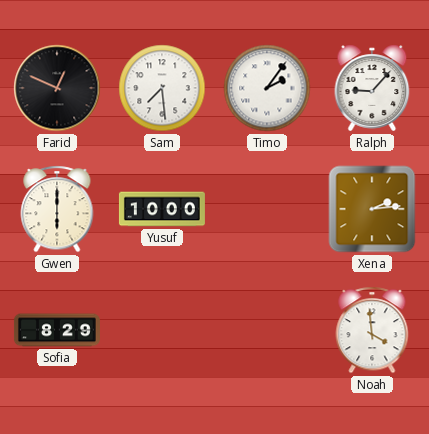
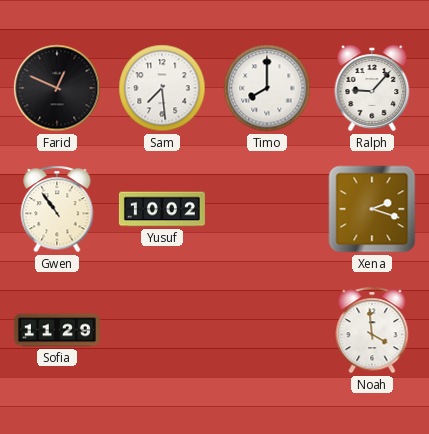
Timo: 2:06 -> 8:00 (267, 88)
Gwen: 6:00 -> 10:54 (57, 209)
Yusuf: 10:00 -> 10:02 (162, 209)
Xena: 2:14 -> 2:18 (372, 209)
Sofia: 8:29 -> 11:29 (57, 330)
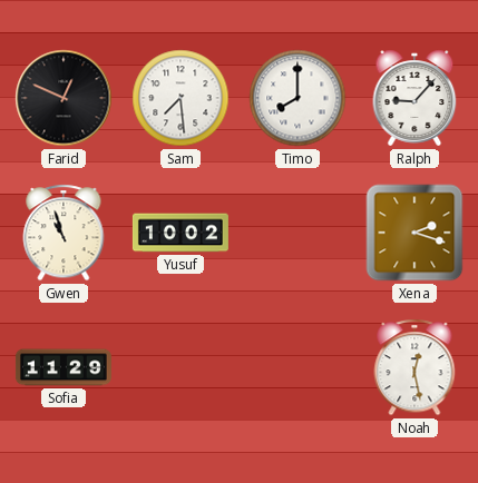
Gwen: 10:54 -> 10:57 (64, 233)
Noah: 3:59 -> 12:28 (414, 367)
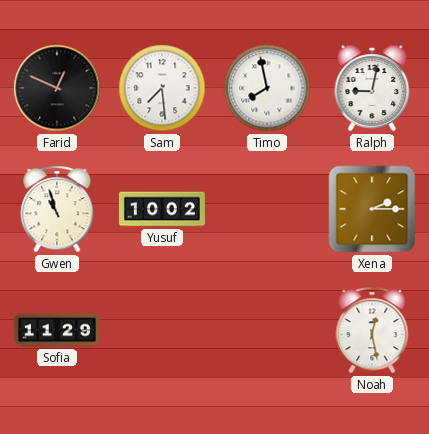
Timo: 8:00 -> 7:58 (267, 88)
Ralph: 9:07 -> 9:02 (372, 88)
Xena: 2:18 -> 2:15 (372, 209)
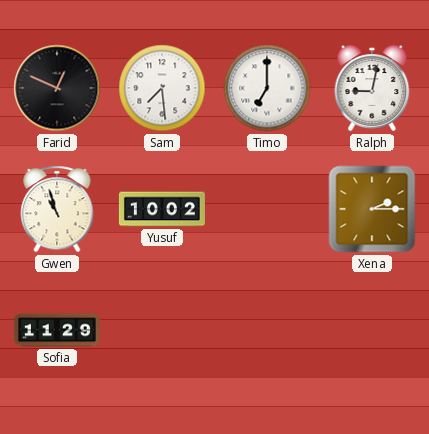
Timo: 7:58 -> 7:00 (267, 88)
Noah: 12:28 -> none (372, 330)
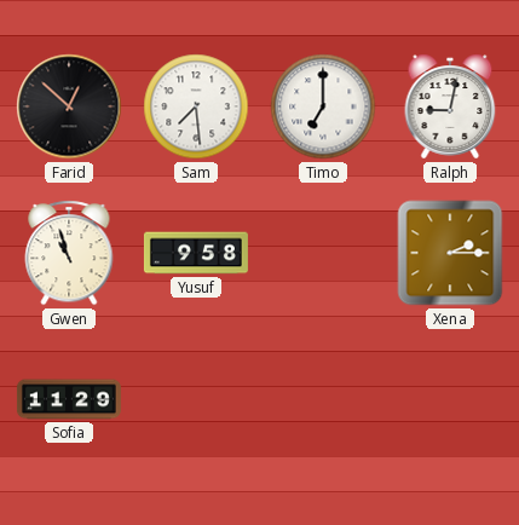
Farid: 12:49 -> 12:52 (69, 106)
Yusuf: 10:02 -> 9:58 (196, 253)
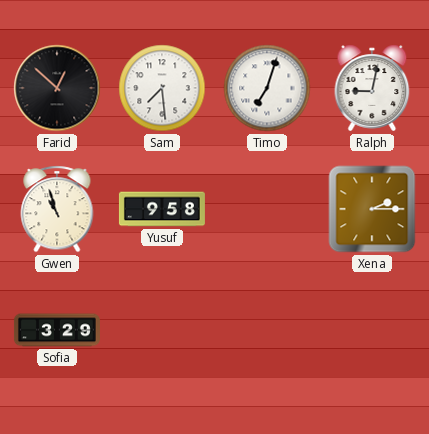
Timo: 7:00 -> 7:03 (267, 88)
Sofia: 11:29 -> 3:29 (57, 330)
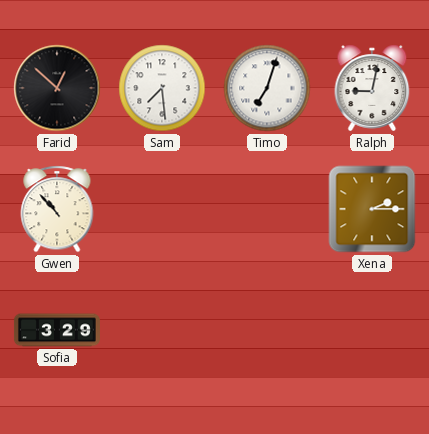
Gwen: 10:57 -> 10:53 (57, 209)
Yusuf: 9:58 -> none (162, 209)
